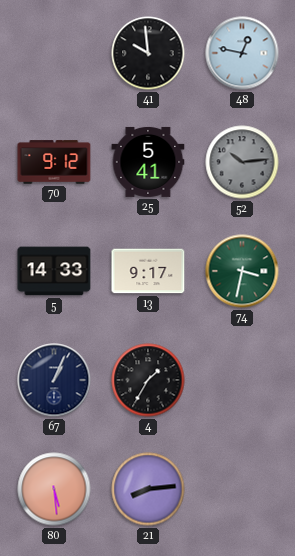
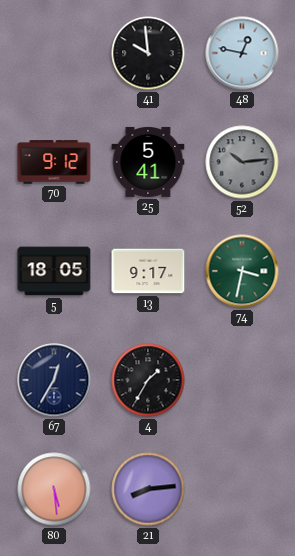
5: 14:33 -> 18:05 (54, 271)
67: 1:04 -> 12:35 (54, 380)
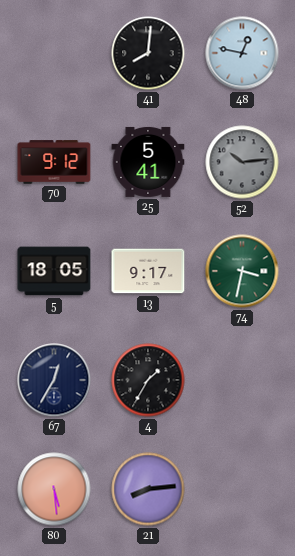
41: 9:59 -> 8:01 (148, 53)
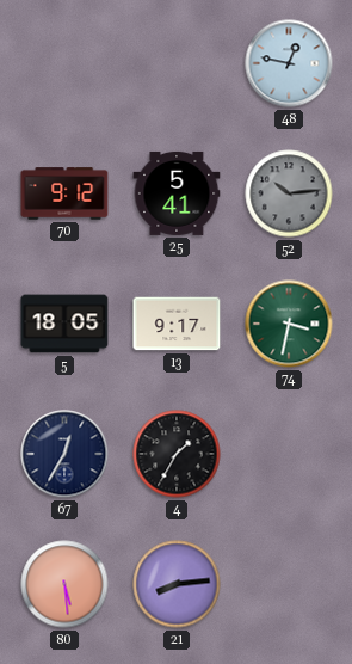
41: 8:01 -> none (148, 53)
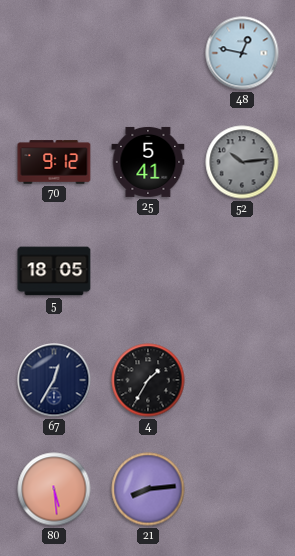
13: 9:17 -> none (177, 324)
74: 3:32 -> none (289, 324)
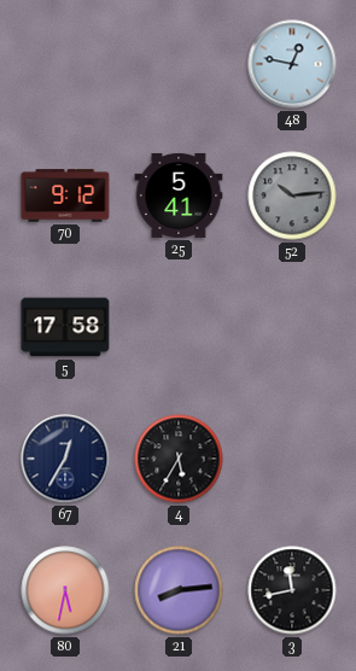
5: 18:05 -> 17:58 (65, 327)
4: 1:35 -> 5:35 (179, 459)
80: 5:29 -> 5:32 (65, 590)
3: none -> 11:43 (292, 590)
